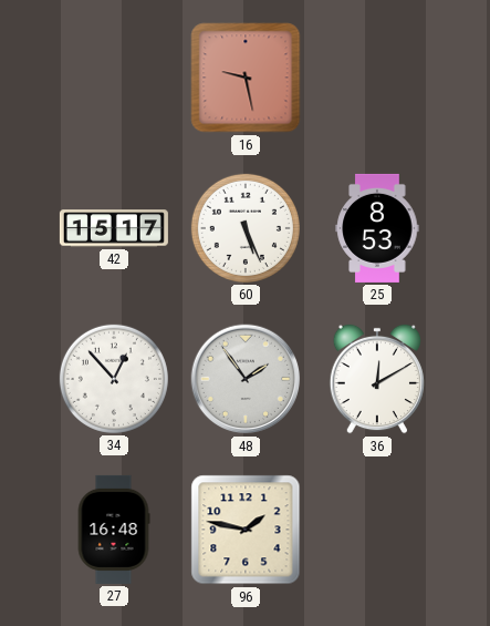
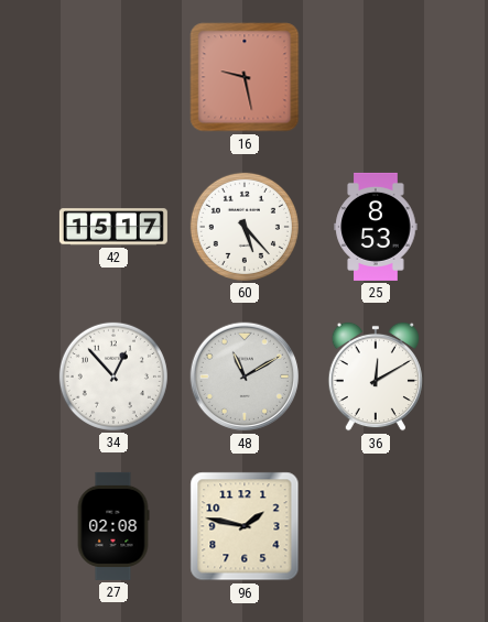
60: 5:26 -> 5:23 (245, 227)
48: 1:54 -> 11:10 (245, 377)
27: 16:48 -> 02:08 (113, 526)
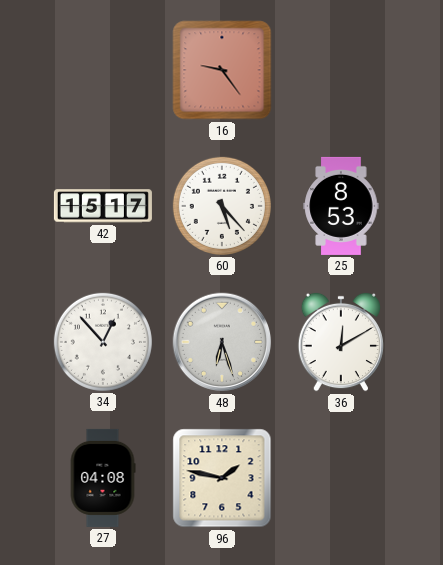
16: 9:28 -> 9:24 (222, 70)
48: 11:10 -> 6:27 (222, 342)
27: 02:08 -> 04:08 (103, 478)
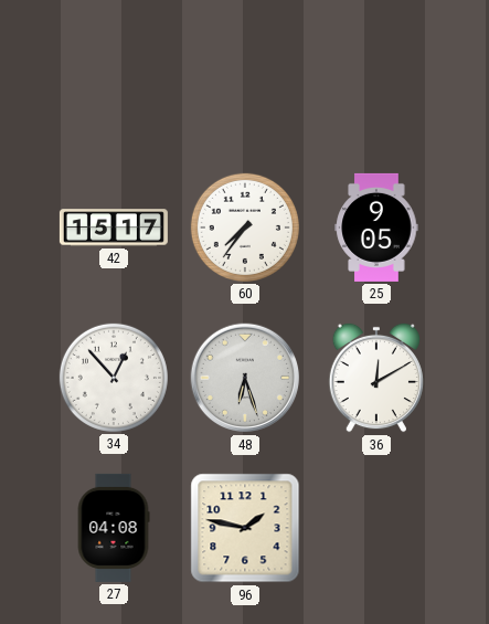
16: 9:24 -> none (222, 70)
60: 5:23 -> 7:36 (245, 228)
25: 8:53 -> 9:05 (376, 228)
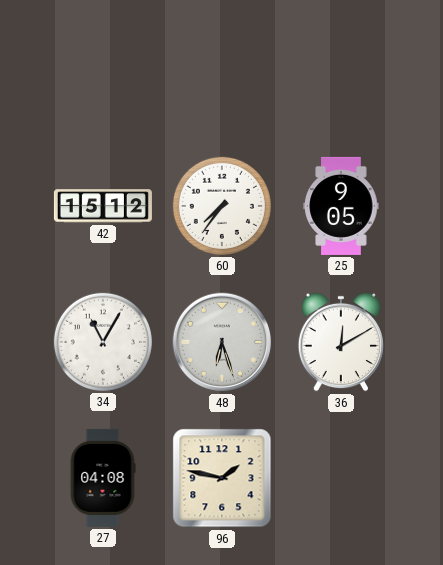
42: 15:17 -> 15:12 (103, 206)
34: 12:53 -> 11:05 (103, 342)
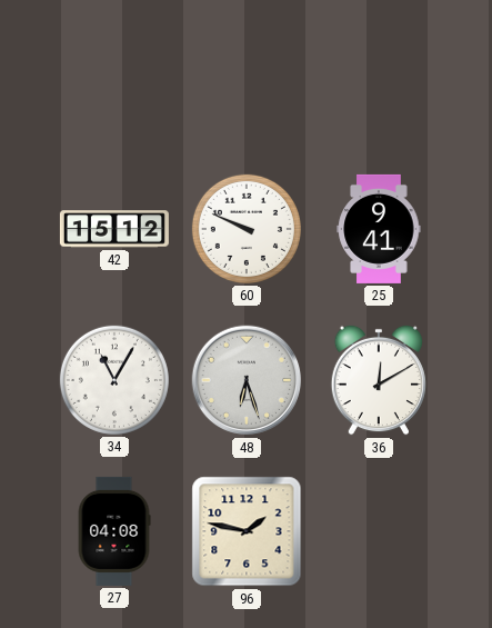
60: 7:36 -> 9:49 (247, 229)
25: 9:05 -> 9:41 (379, 229)
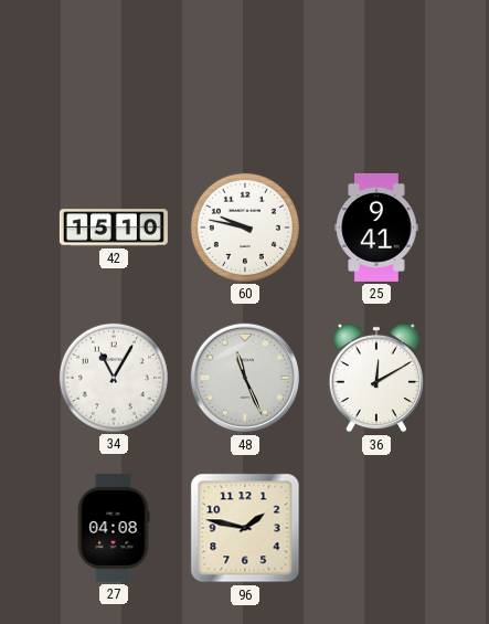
42: 15:12 -> 15:10 (114, 228)
60: 9:49 -> 9:47 (245, 228)
48: 6:27 -> 11:26 (245, 378)
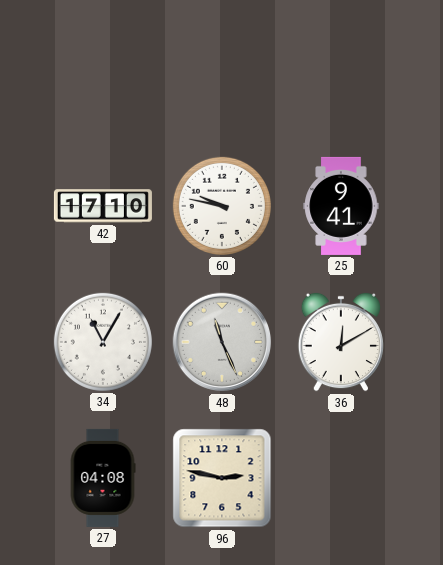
42: 15:10 -> 17:10 (103, 206)
96: 1:47 -> 2:47 (222, 478)
